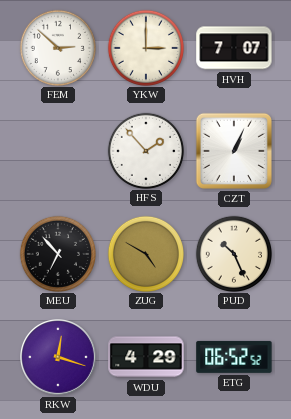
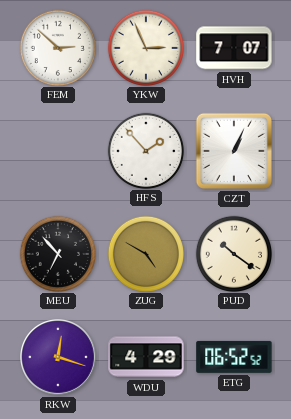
YKW: 3:00 -> 2:56 (145, 47)
PUD: 10:26 -> 10:21 (233, 253)
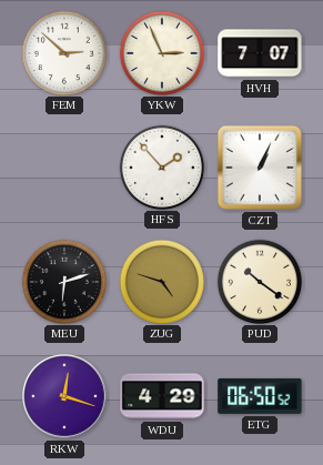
MEU: 6:53 -> 6:12 (63, 281)
ZUG: 4:50 -> 4:48 (161, 281)
ETG: 06:52 -> 06:50 (260, 396)
